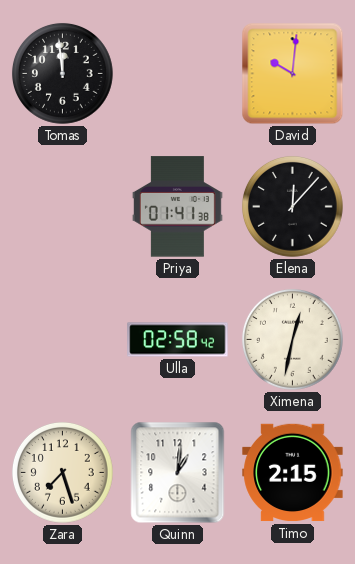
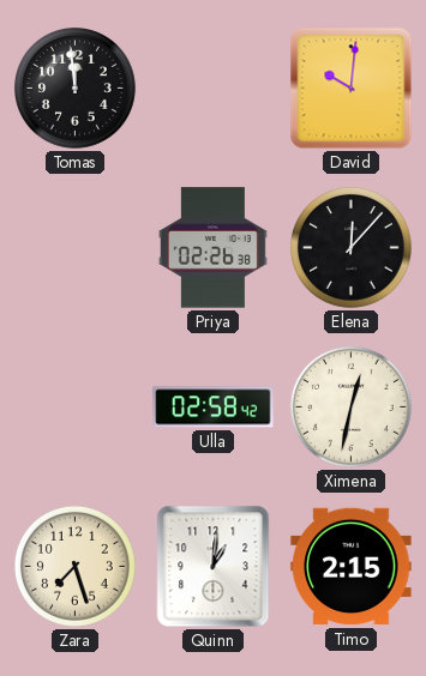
Priya: 01:41 -> 02:26 (212, 248)
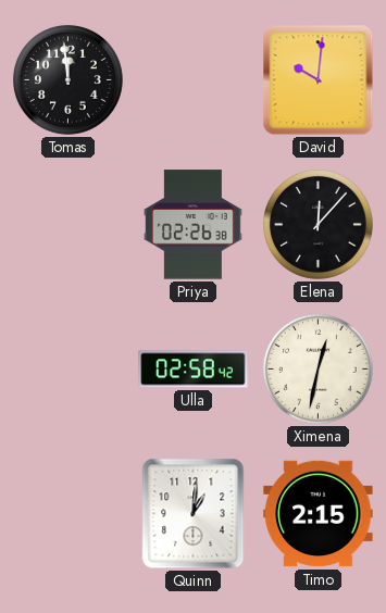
Zara: 7:27 -> none (74, 567)
